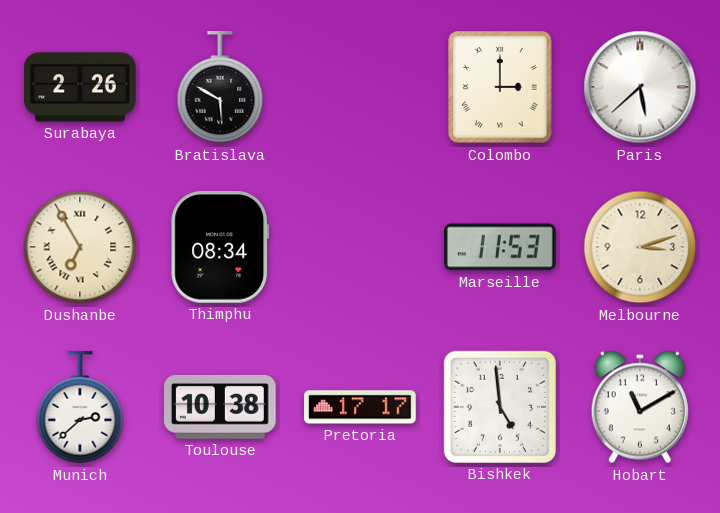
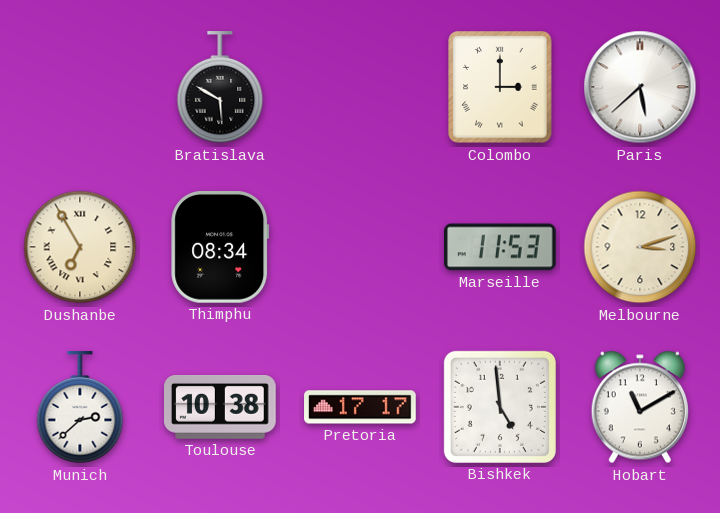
Surabaya: 2:26 -> none (80, 87)
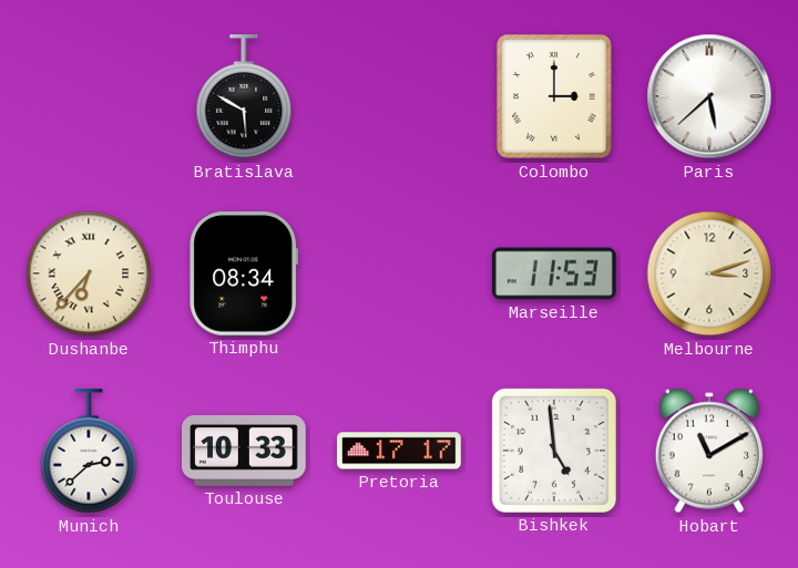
Dushanbe: 6:55 -> 6:37 (89, 273)
Toulouse: 10:38 -> 10:33 (245, 452)
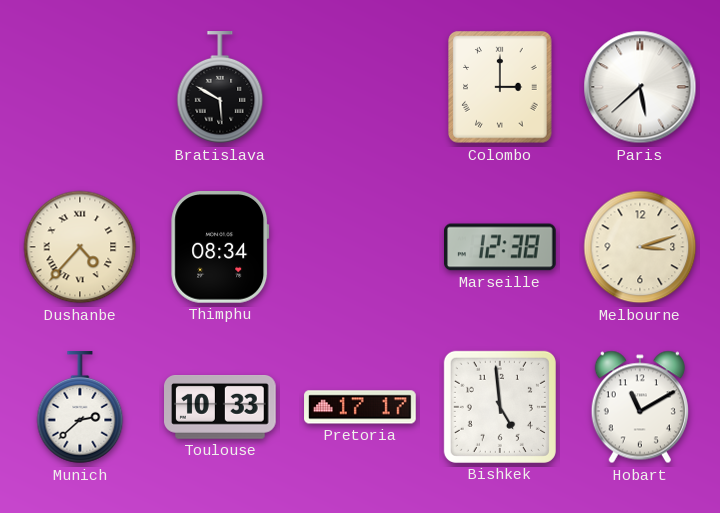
Dushanbe: 6:37 -> 4:37 (80, 247)
Marseille: 11:53 -> 12:38 (501, 247)
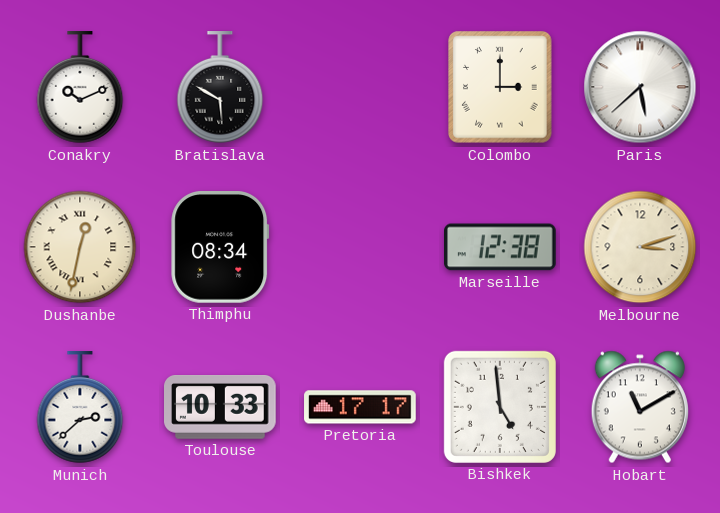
Conakry: none -> 10:11 (80, 88)
Dushanbe: 4:37 -> 12:32 (80, 247)
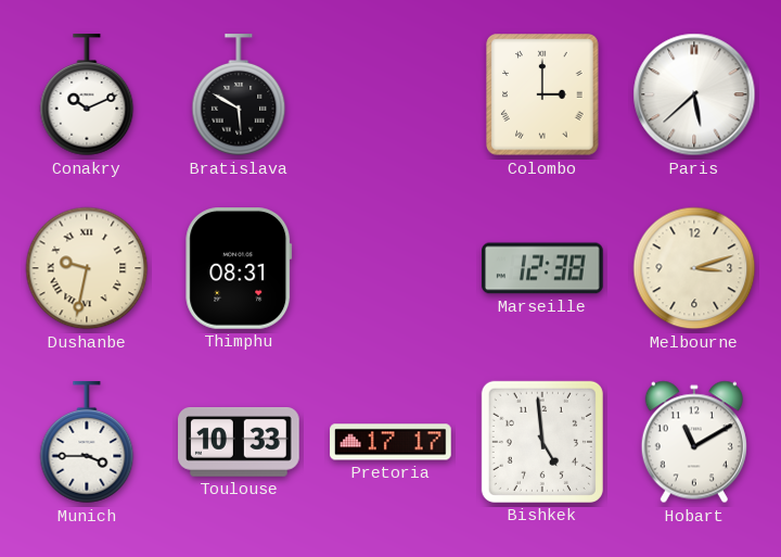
Dushanbe: 12:32 -> 9:32 (87, 268)
Thimphu: 08:34 -> 08:31 (239, 269)
Munich: 2:38 -> 3:45 (87, 443)
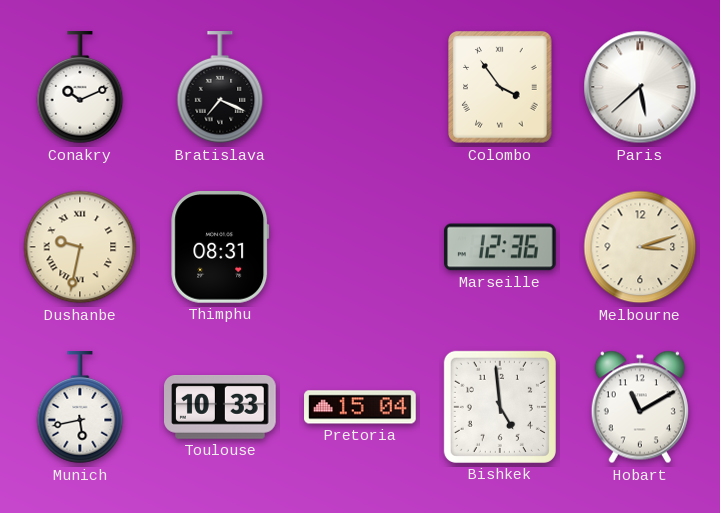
Bratislava: 5:50 -> 7:19 (220, 88)
Colombo: 3:00 -> 3:54 (500, 87)
Marseille: 12:38 -> 12:36 (501, 247)
Munich: 3:45 -> 5:43 (80, 408)
Pretoria: 17:17 -> 15:04 (360, 407)
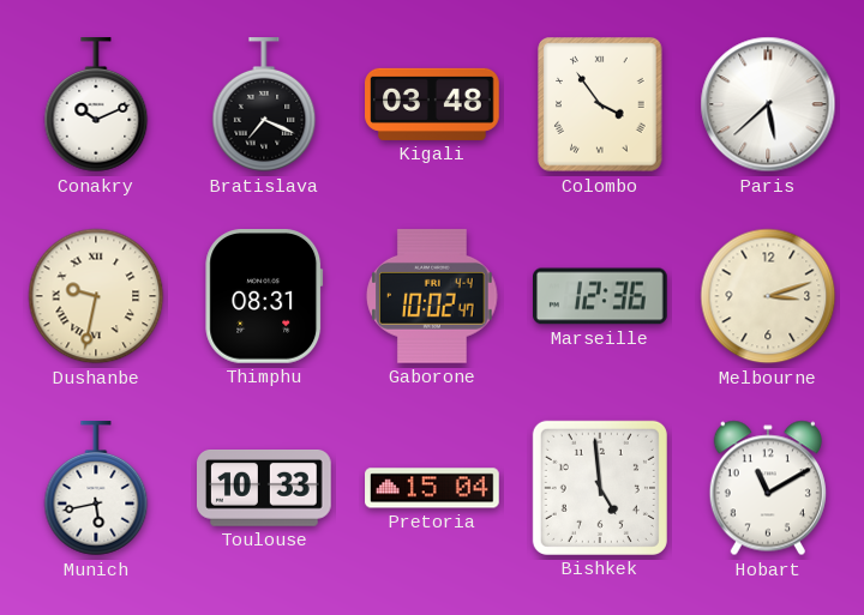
Kigali: none -> 03:48 (432, 104)
Gaborone: none -> 10:02 (432, 296)
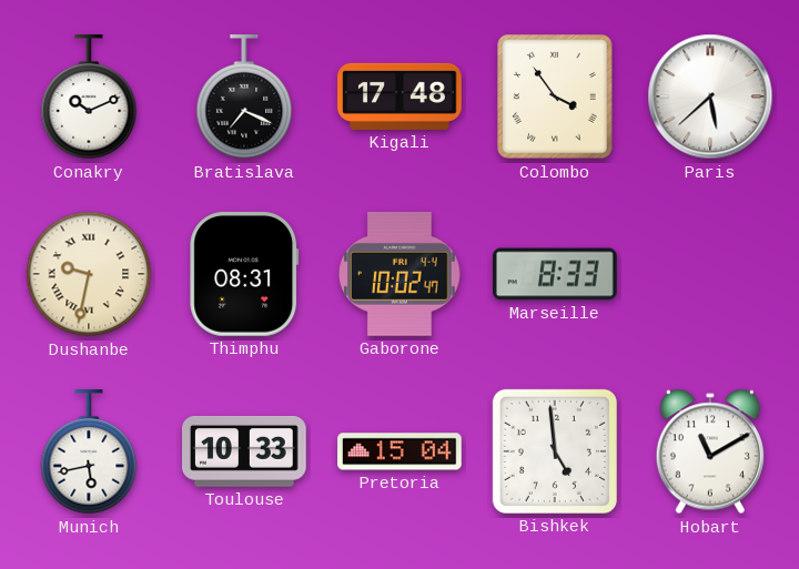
Kigali: 03:48 -> 17:48 (399, 96)
Marseille: 12:36 -> 8:33 (556, 274)
Melbourne: 3:12 -> none (768, 296)
